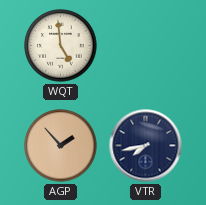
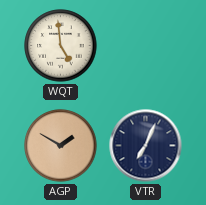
AGP: 1:53 -> 1:50 (61, 146)
VTR: 7:43 -> 7:04 (146, 146)
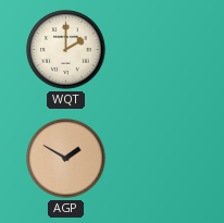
WQT: 4:59 -> 2:00 (66, 50)
VTR: 7:04 -> none (146, 146)
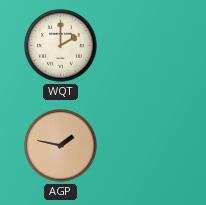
AGP: 1:50 -> 1:47 (61, 146)
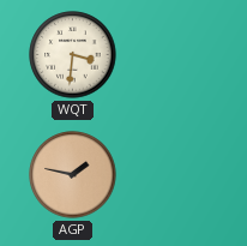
WQT: 2:00 -> 3:31 (73, 55)
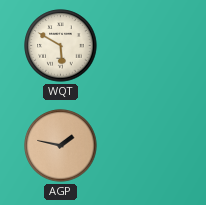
WQT: 3:31 -> 5:50 (61, 46)
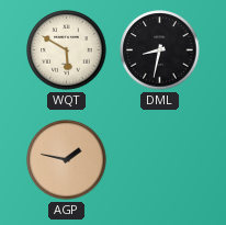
DML: none -> 8:32 (160, 50)
